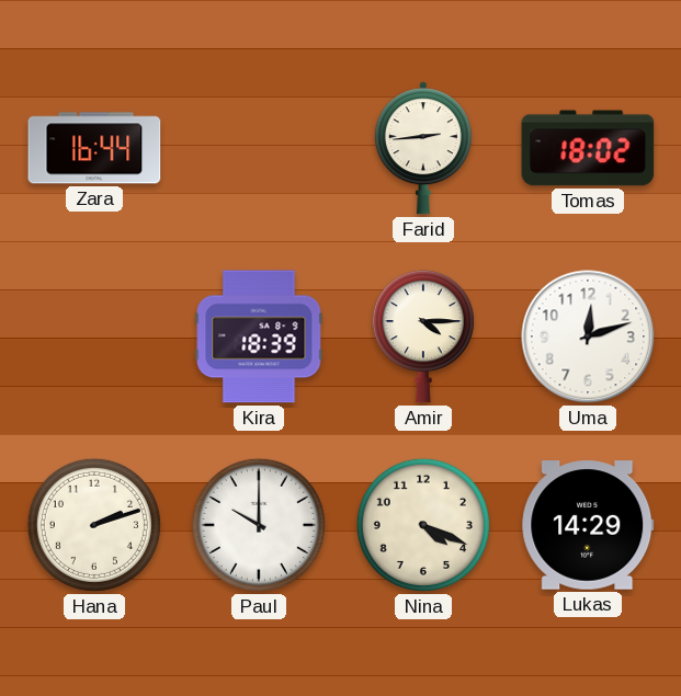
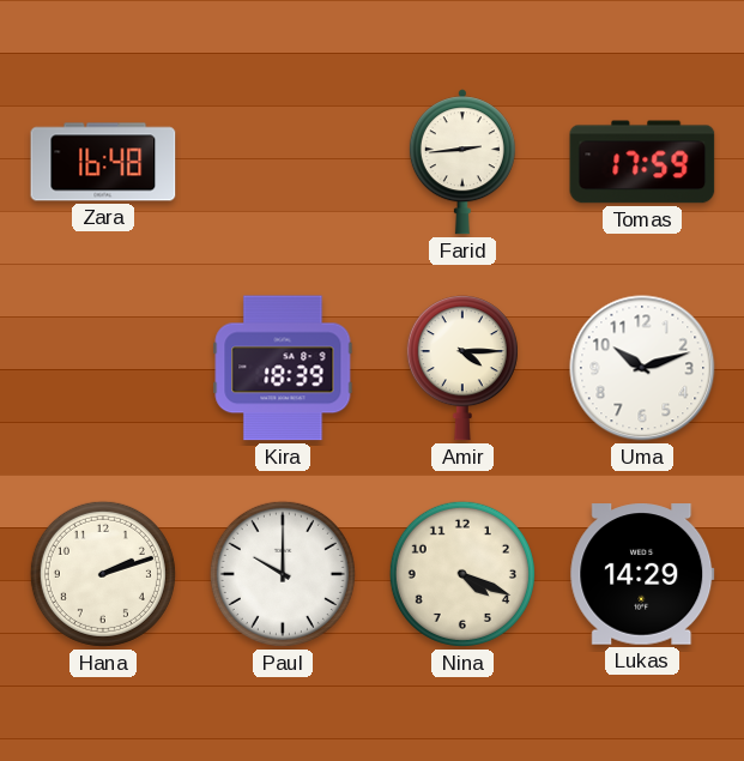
Zara: 16:44 -> 16:48 (103, 162)
Tomas: 18:02 -> 17:59 (642, 162)
Uma: 12:12 -> 10:12 (642, 368)
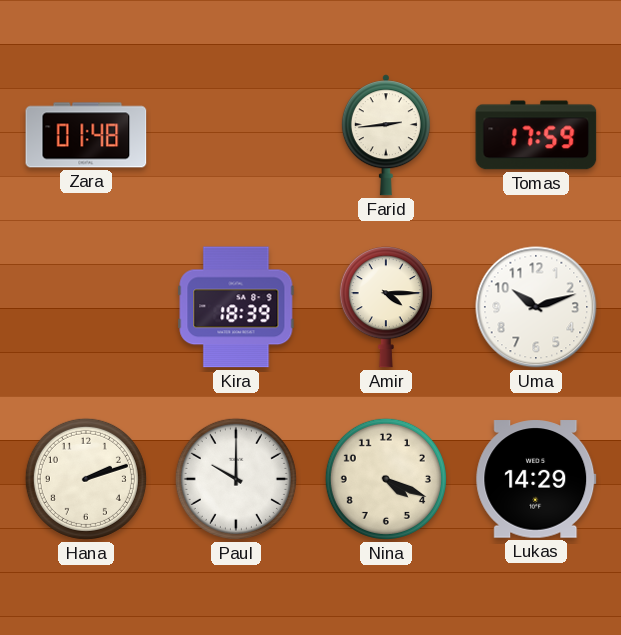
Zara: 16:48 -> 01:48 (86, 135)
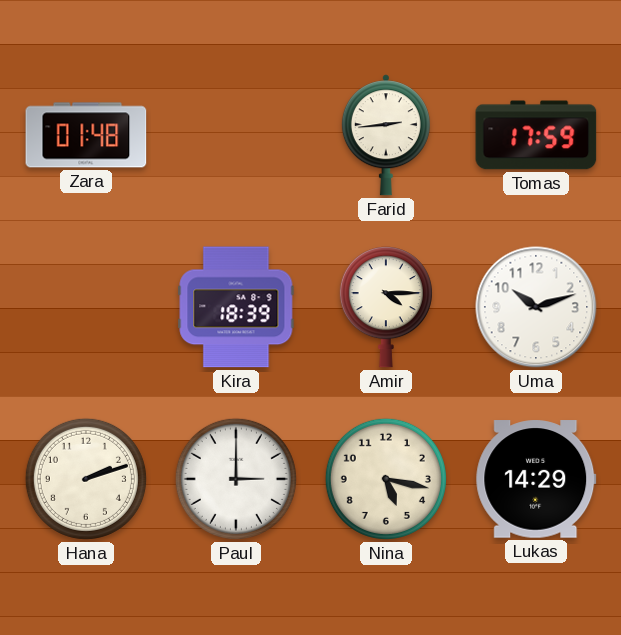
Paul: 10:00 -> 3:00 (236, 479)
Nina: 4:19 -> 5:17 (386, 479)
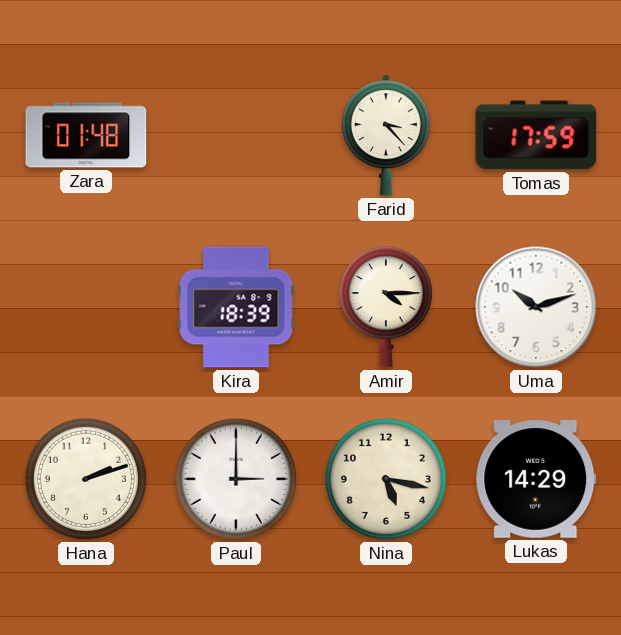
Farid: 2:44 -> 3:23 (386, 135)
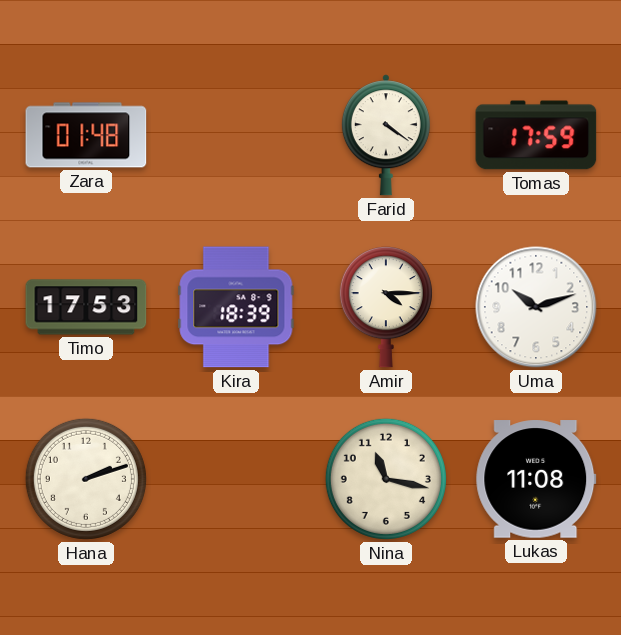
Farid: 3:23 -> 4:21 (386, 135)
Timo: none -> 17:53 (86, 307)
Paul: 3:00 -> none (236, 479)
Nina: 5:17 -> 11:17 (386, 479)
Lukas: 14:29 -> 11:08 (536, 479)
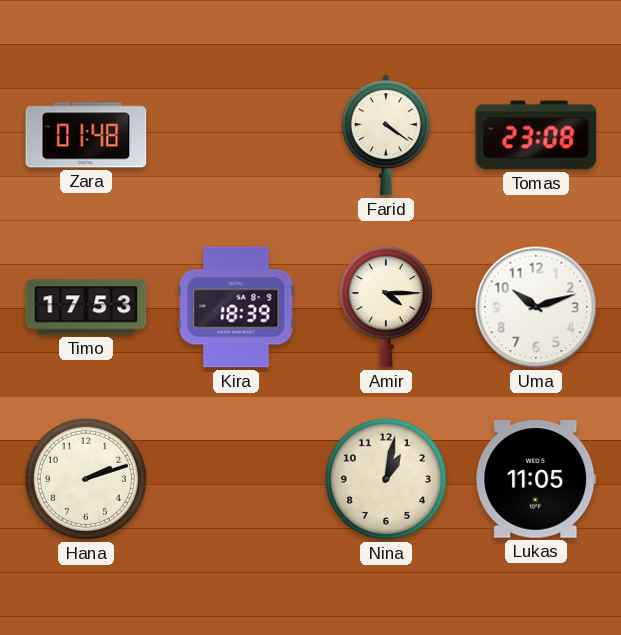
Tomas: 17:59 -> 23:08 (536, 135)
Nina: 11:17 -> 1:02 (386, 479)
Lukas: 11:08 -> 11:05 (536, 479)
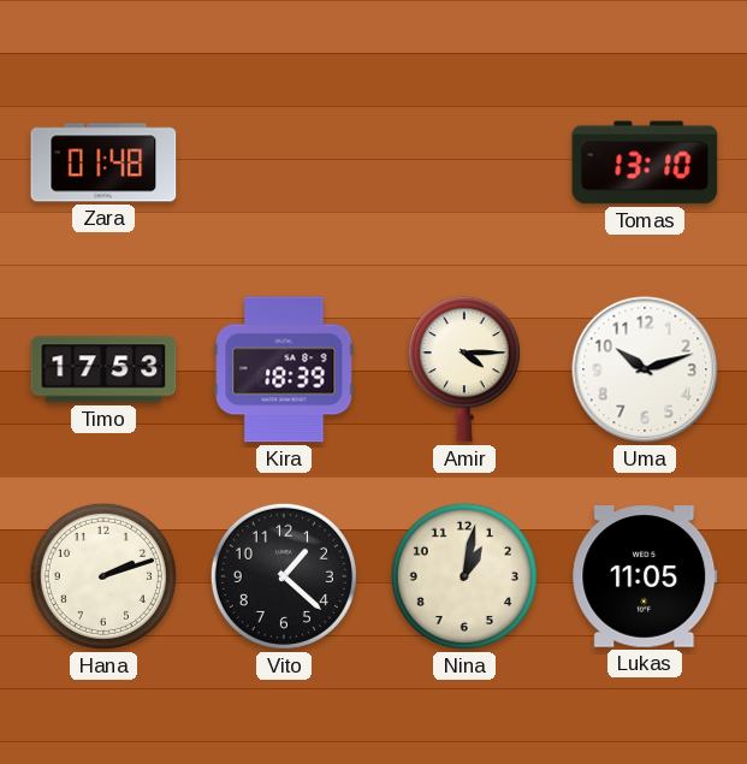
Farid: 4:21 -> none (386, 135)
Tomas: 23:08 -> 13:10 (645, 162)
Vito: none -> 1:22 (284, 576)
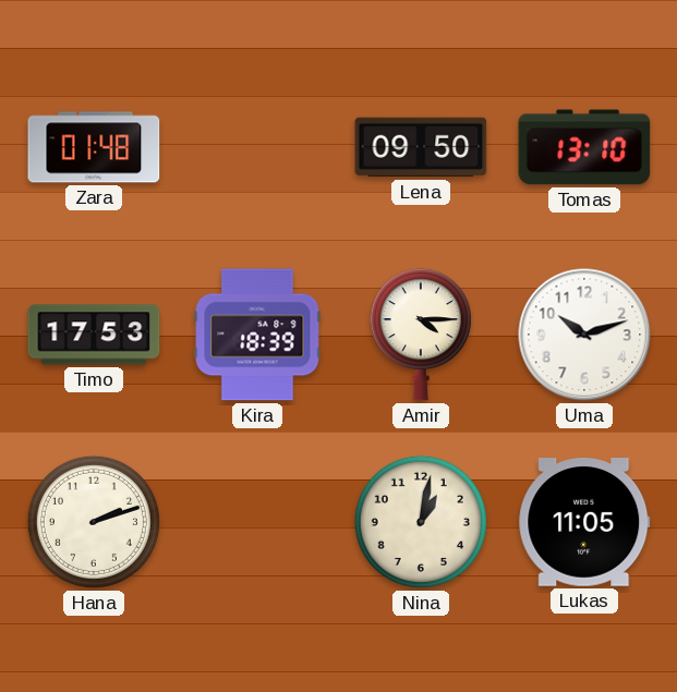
Lena: none -> 09:50 (421, 147)
Vito: 1:22 -> none (284, 576)
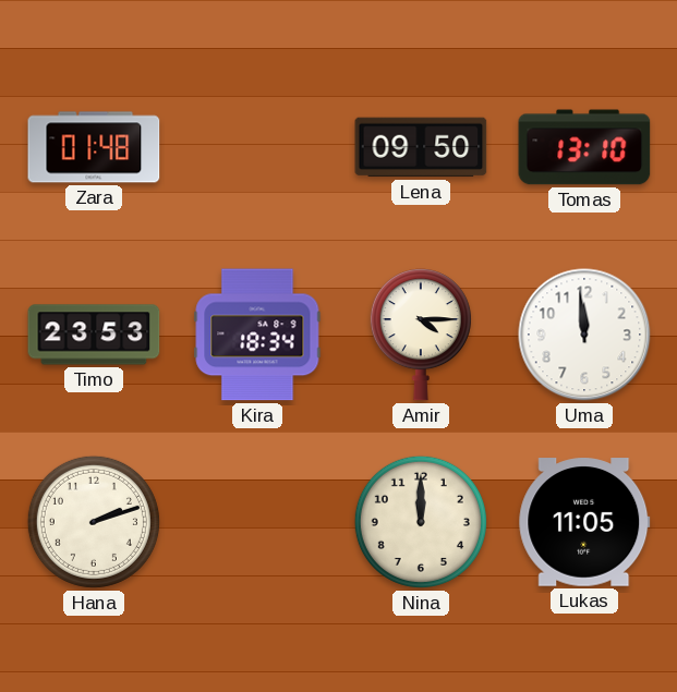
Timo: 17:53 -> 23:53 (94, 335)
Kira: 18:39 -> 18:34 (257, 335)
Uma: 10:12 -> 11:59 (584, 335)
Nina: 1:02 -> 12:00 (421, 522)
